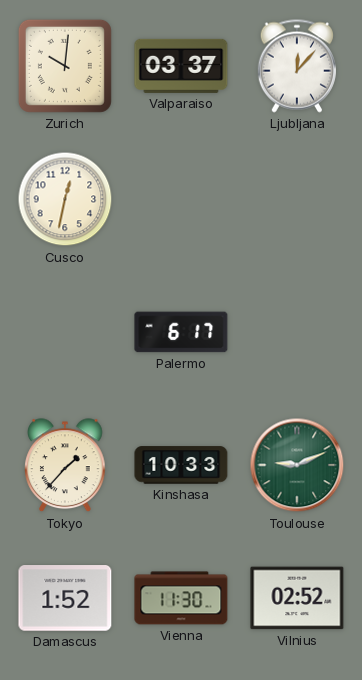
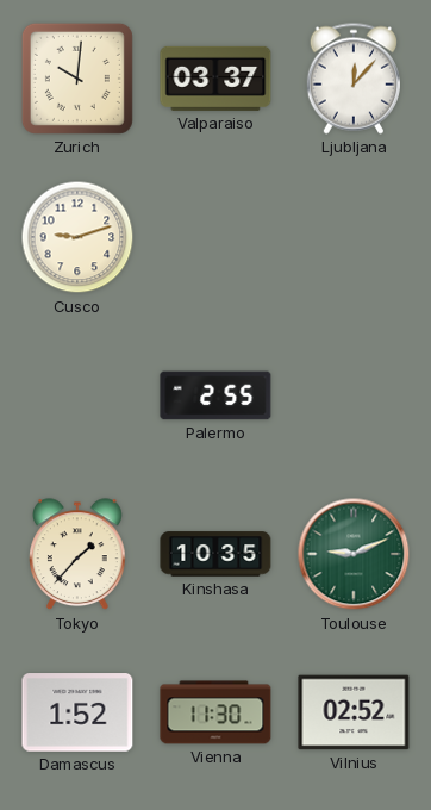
Cusco: 12:32 -> 9:12 (77, 237)
Palermo: 6:17 -> 2:55 (215, 395)
Kinshasa: 10:33 -> 10:35 (215, 554)
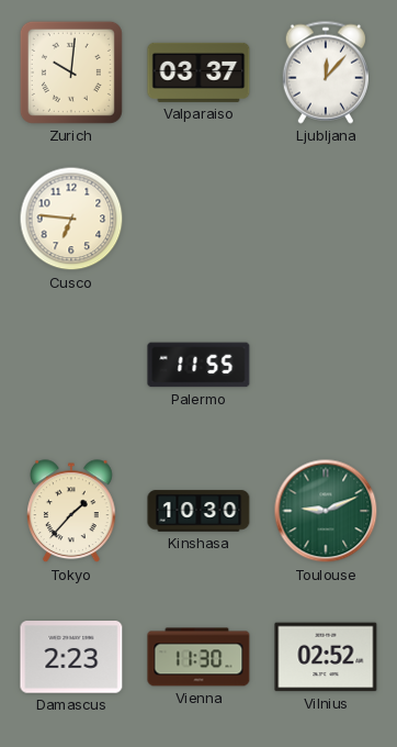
Cusco: 9:12 -> 6:46 (71, 219)
Palermo: 2:55 -> 11:55 (198, 365)
Kinshasa: 10:35 -> 10:30 (198, 511)
Damascus: 1:52 -> 2:23 (71, 657)
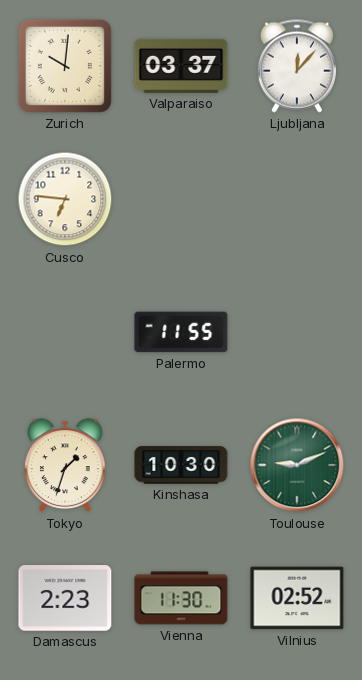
Tokyo: 1:37 -> 1:33 (66, 466)
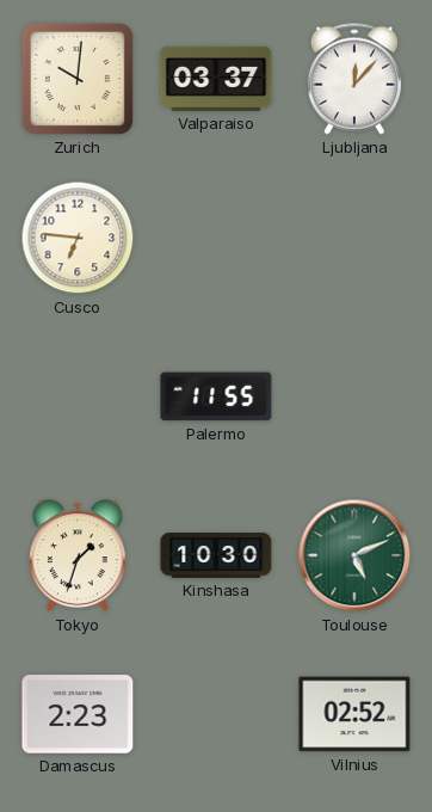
Toulouse: 9:11 -> 5:11 (354, 555)
Vienna: 11:30 -> none (181, 598)
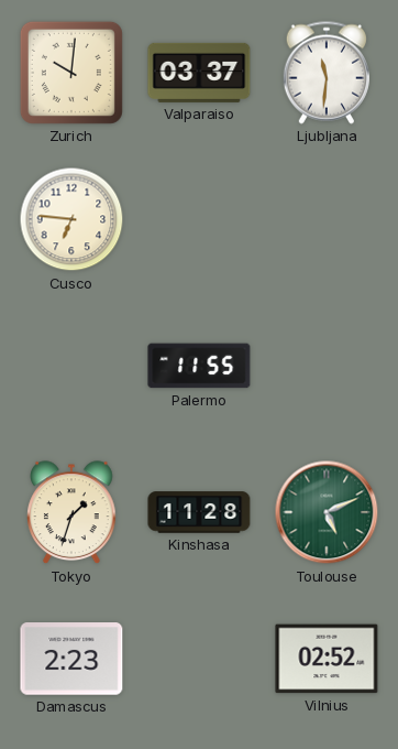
Ljubljana: 12:07 -> 11:31 (325, 73)
Kinshasa: 10:30 -> 11:28 (199, 512)
